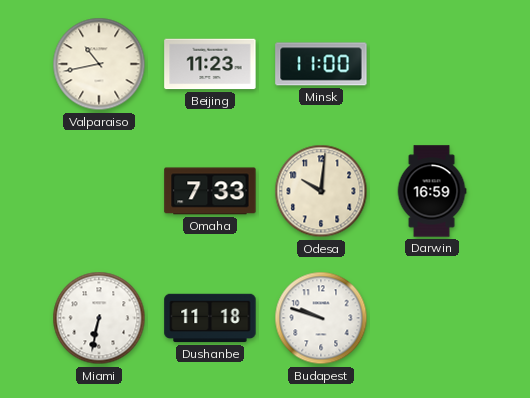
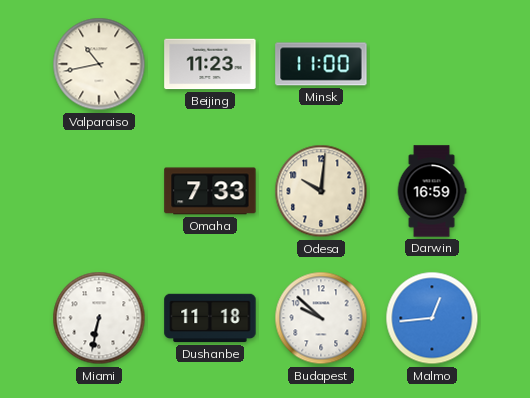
Budapest: 9:48 -> 9:52 (321, 318)
Malmo: none -> 12:44 (432, 318)
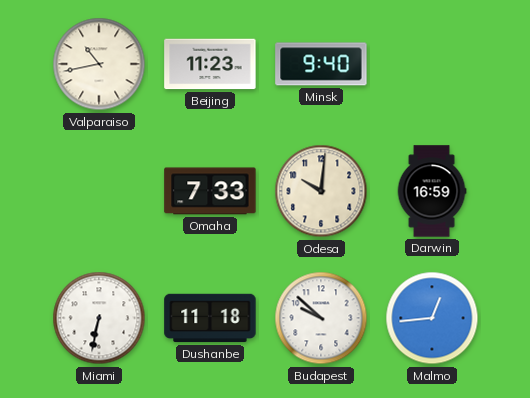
Minsk: 11:00 -> 9:40 (321, 64)
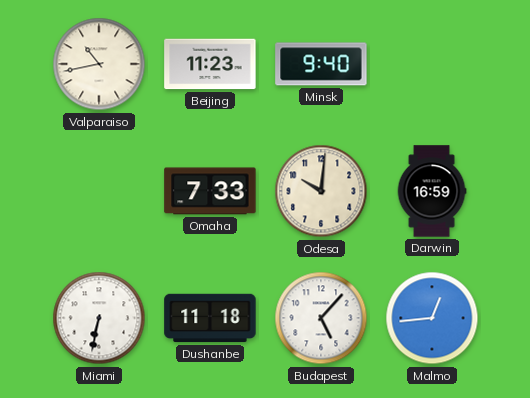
Budapest: 9:52 -> 5:07 (321, 318)
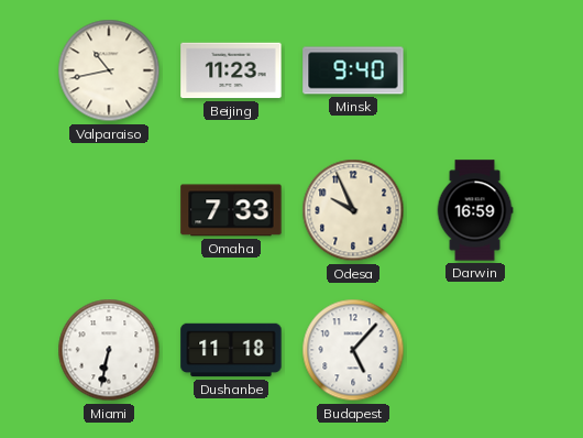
Odesa: 10:01 -> 9:56 (353, 210)
Malmo: 12:44 -> none (432, 318)
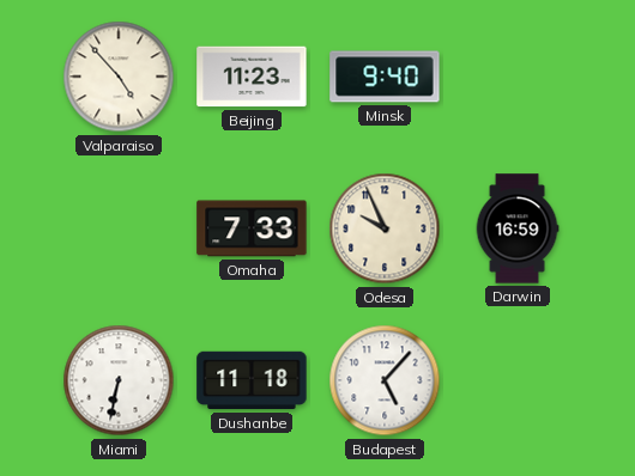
Valparaiso: 10:43 -> 4:53 (119, 77)
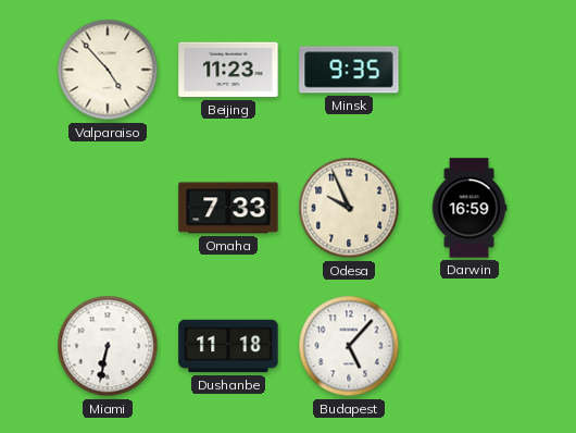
Minsk: 9:40 -> 9:35 (349, 70)
